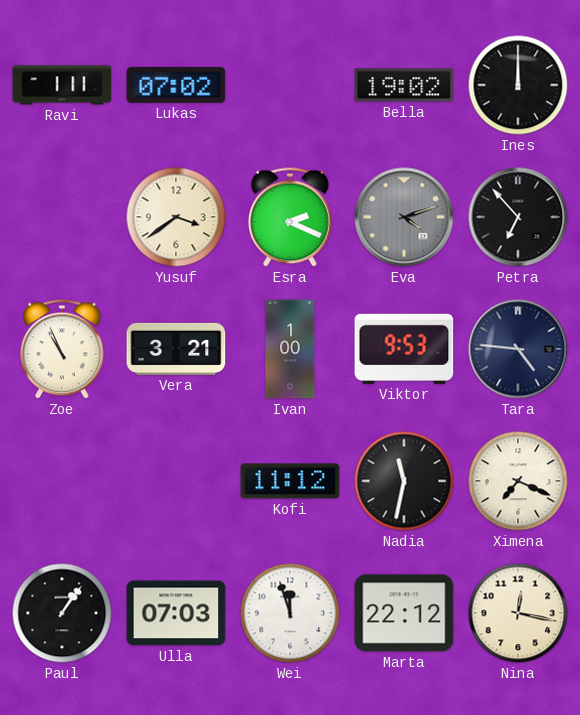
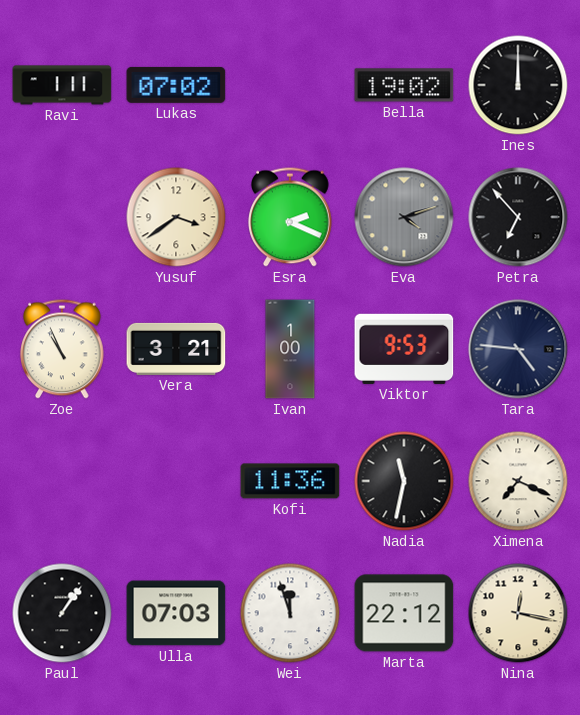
Kofi: 11:12 -> 11:36 (290, 481)
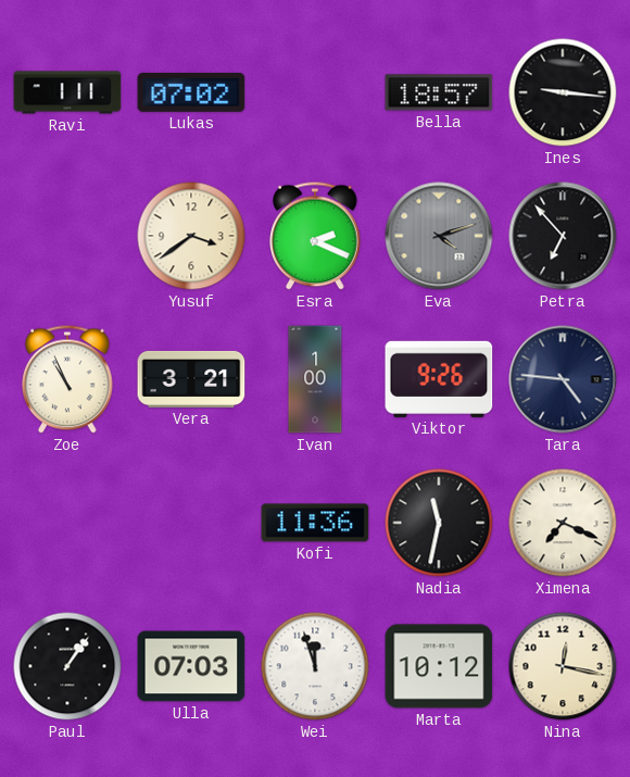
Bella: 19:02 -> 18:57 (439, 92)
Ines: 12:00 -> 9:16 (563, 92)
Viktor: 9:53 -> 9:26 (439, 379)
Marta: 22:12 -> 10:12 (439, 666)
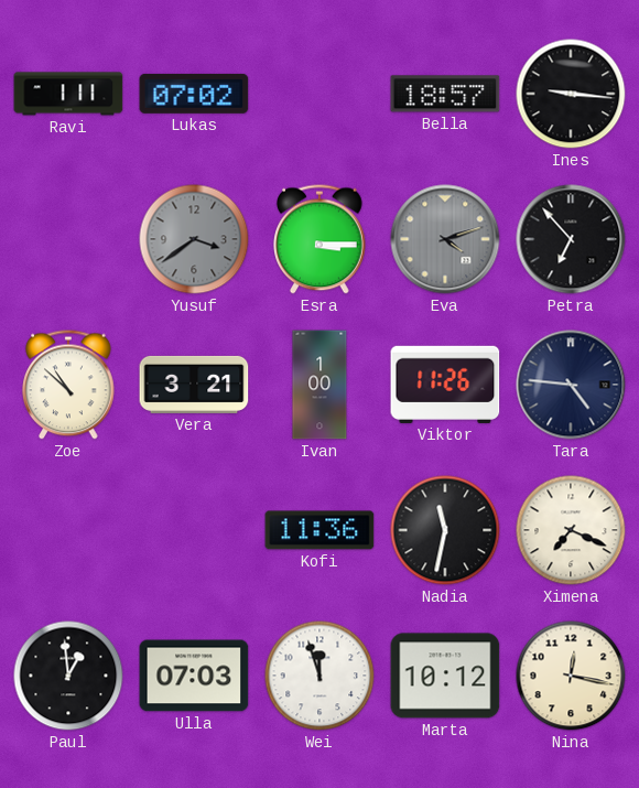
Yusuf dial: cream -> grey (194, 239)
Esra: 2:19 -> 3:15 (319, 239)
Zoe: 10:56 -> 10:52 (68, 385)
Viktor: 9:26 -> 11:26 (445, 385)
Paul: 1:06 -> 12:59 (68, 676)
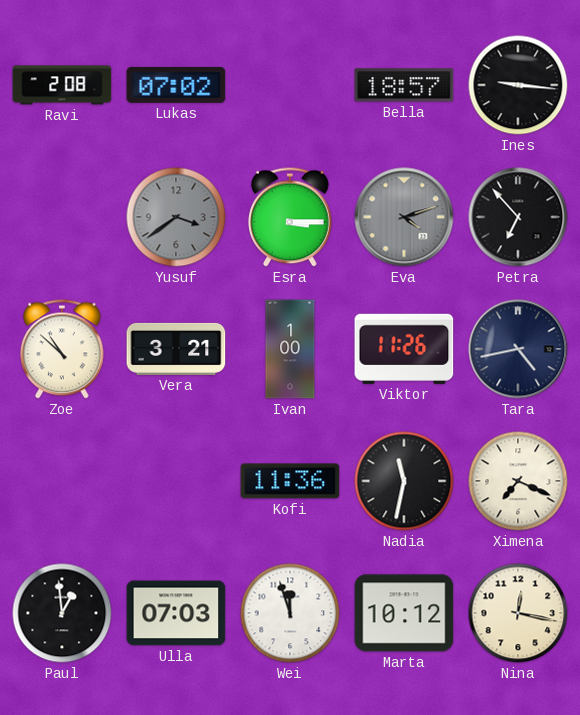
Ravi: 1:11 -> 2:08 (62, 85)
Tara: 4:46 -> 4:43 (518, 349)
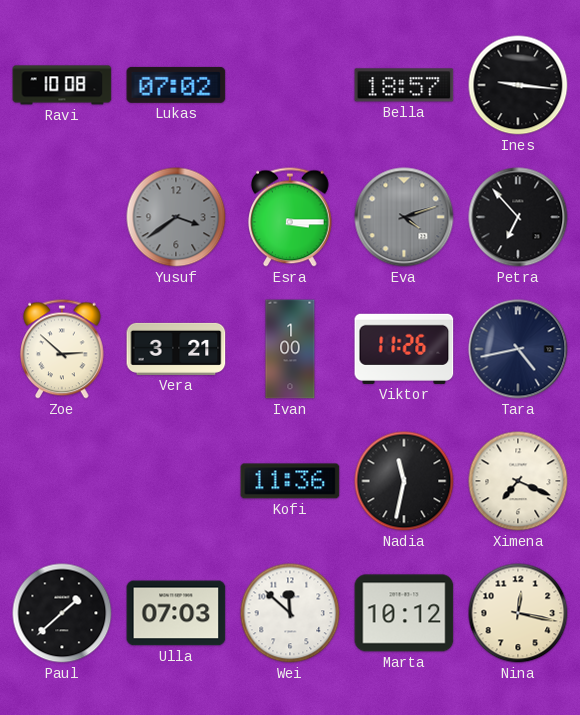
Ravi: 2:08 -> 10:08 (62, 85)
Zoe: 10:52 -> 2:52 (62, 349)
Paul: 12:59 -> 1:38 (62, 613)
Wei: 11:57 -> 11:52 (290, 613)
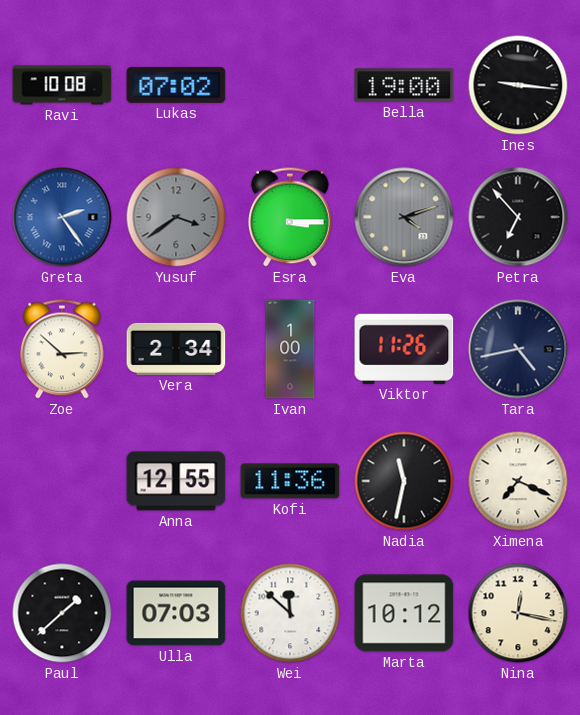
Bella: 18:57 -> 19:00 (404, 85)
Greta: none -> 2:24 (62, 217)
Vera: 3:21 -> 2:34 (176, 349)
Anna: none -> 12:55 (176, 481)
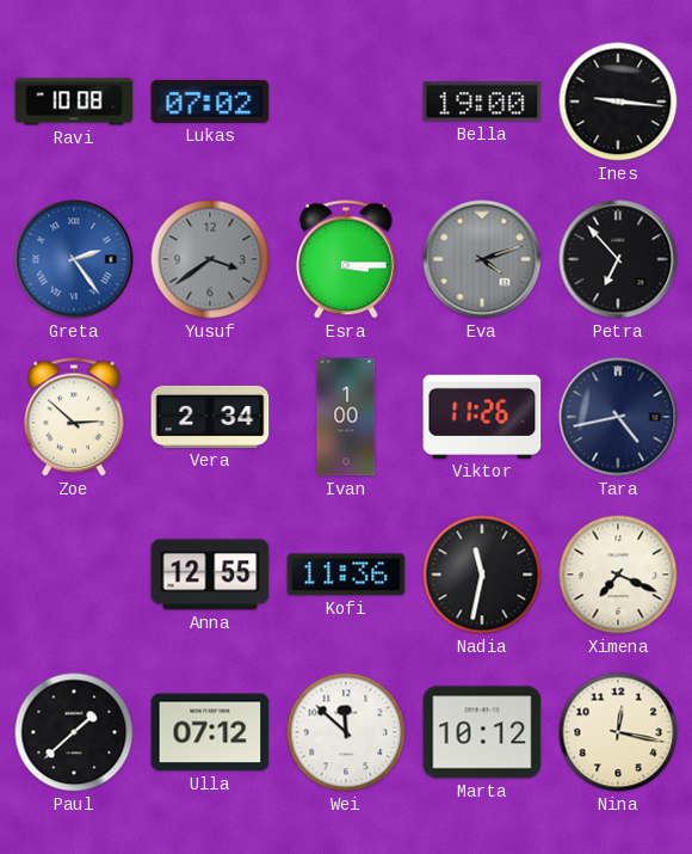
Ulla: 07:03 -> 07:12 (210, 732)
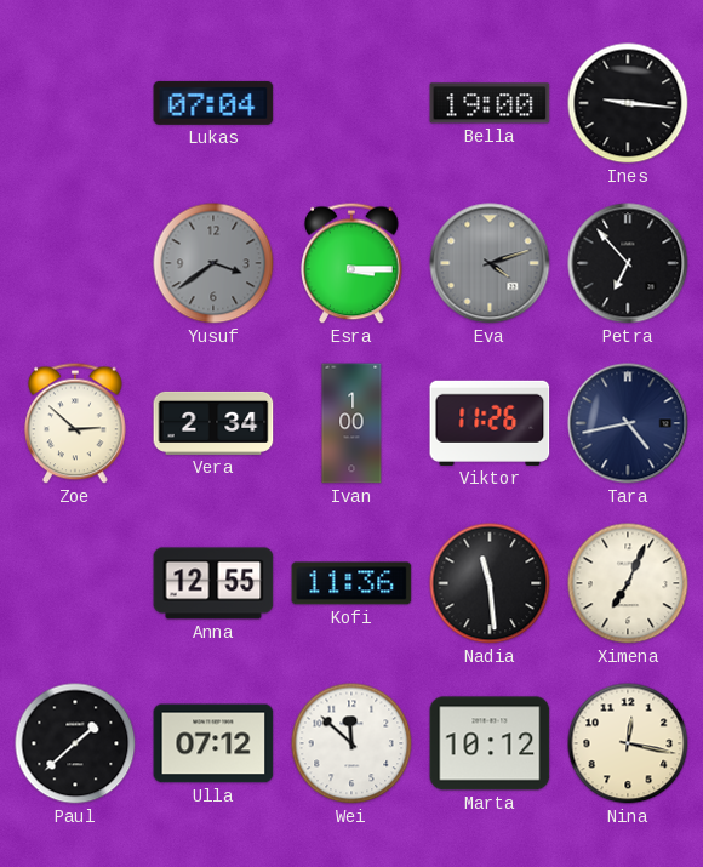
Ravi: 10:08 -> none (74, 102)
Lukas: 07:02 -> 07:04 (213, 103)
Greta: 2:24 -> none (74, 259)
Nadia: 11:32 -> 11:29 (490, 583)
Ximena: 7:19 -> 7:04 (628, 583)
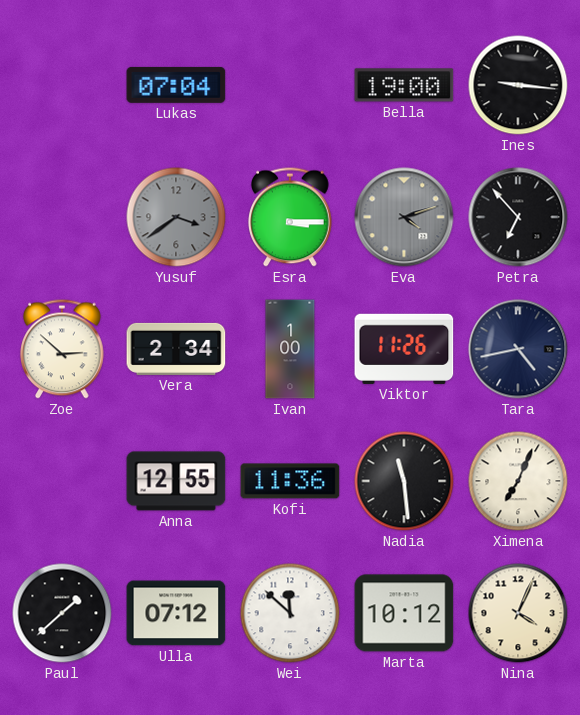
Nina: 12:17 -> 4:04 (518, 613)
